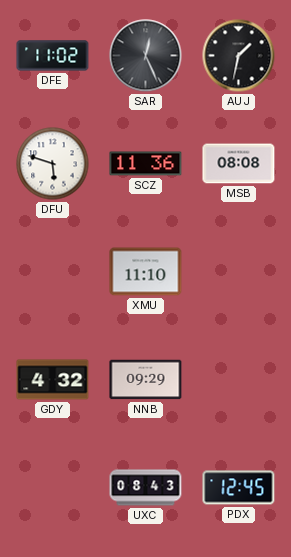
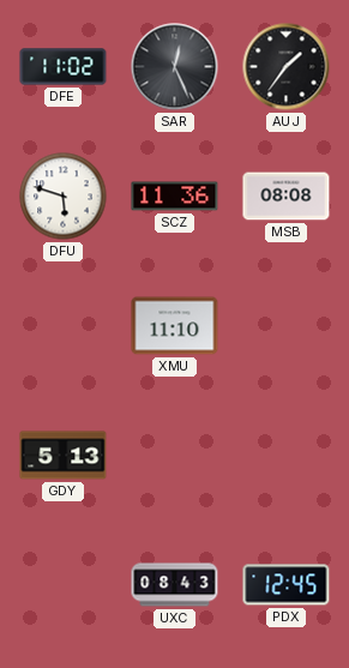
AUJ: 1:32 -> 1:36 (287, 67)
GDY: 4:32 -> 5:13 (64, 456)
NNB: 09:29 -> none (146, 380)
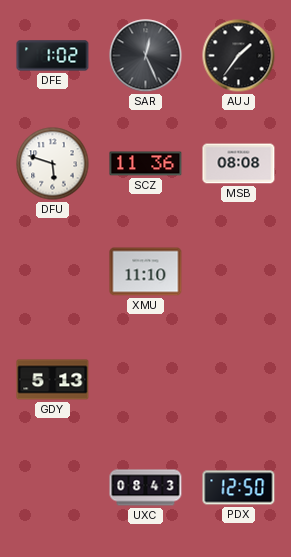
DFE: 11:02 -> 1:02 (53, 56)
PDX: 12:45 -> 12:50 (239, 488)
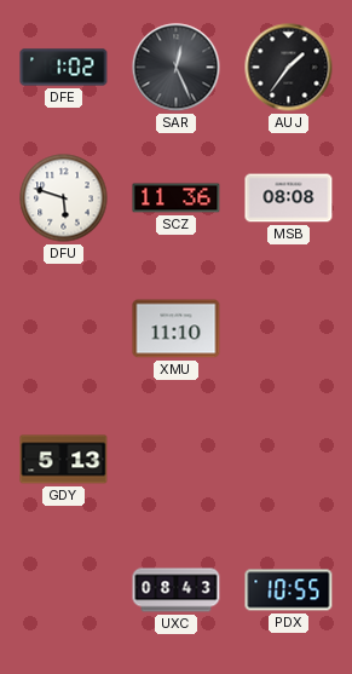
PDX: 12:50 -> 10:55 (289, 591)
